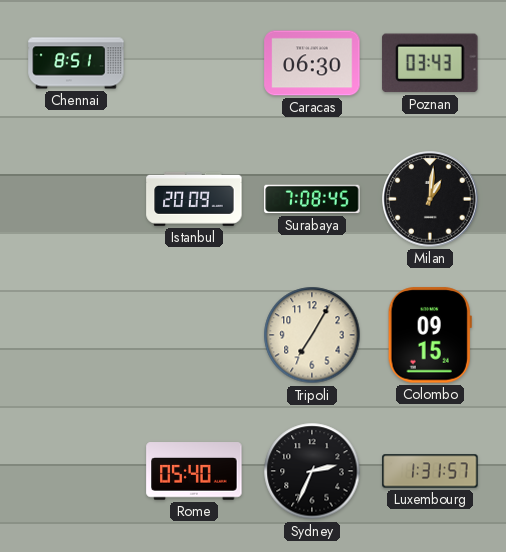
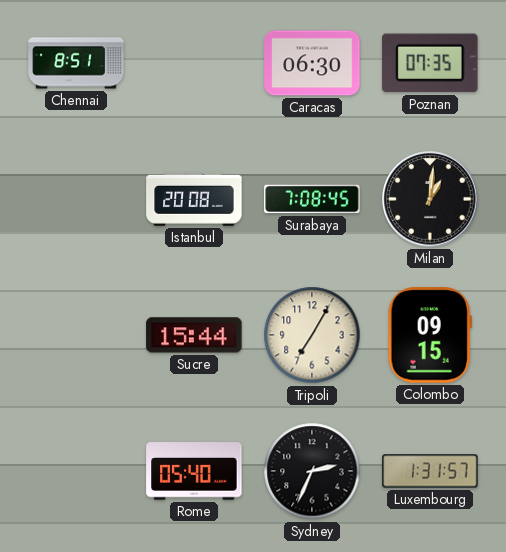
Poznan: 03:43 -> 07:35 (430, 63)
Istanbul: 20:09 -> 20:08 (194, 199)
Sucre: none -> 15:44 (194, 335)
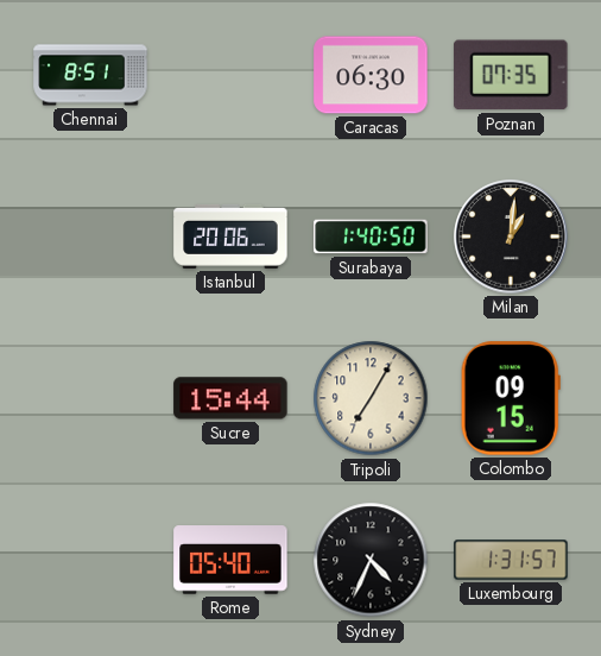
Istanbul: 20:08 -> 20:06 (230, 236)
Surabaya: 7:08 -> 1:40 (371, 236)
Sydney: 2:34 -> 4:34 (371, 560)
